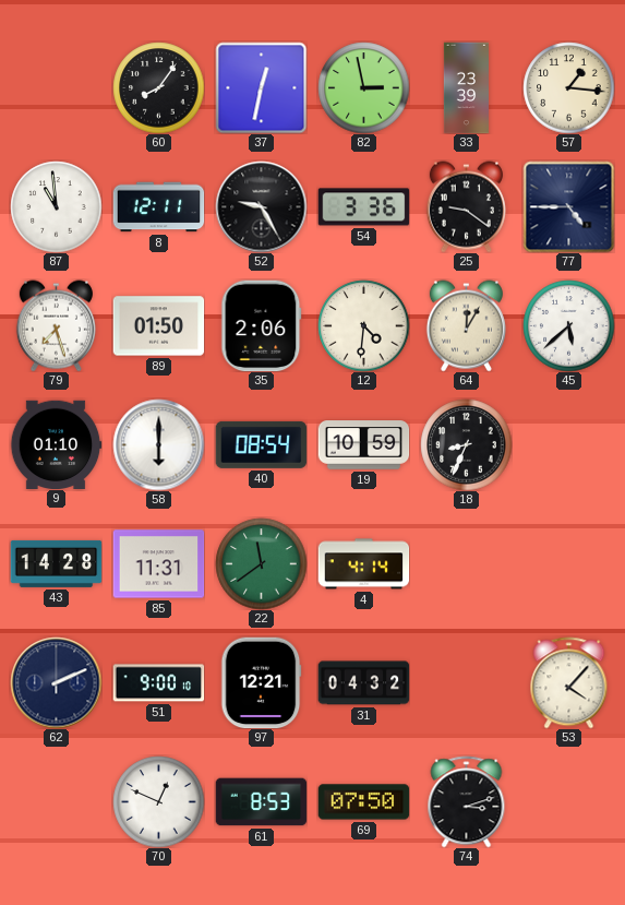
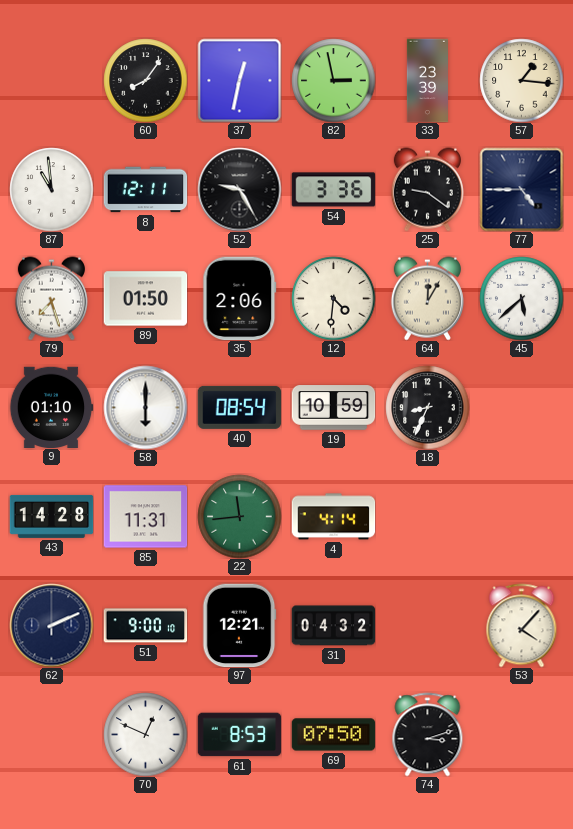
22: 11:39 -> 11:44 (239, 516)
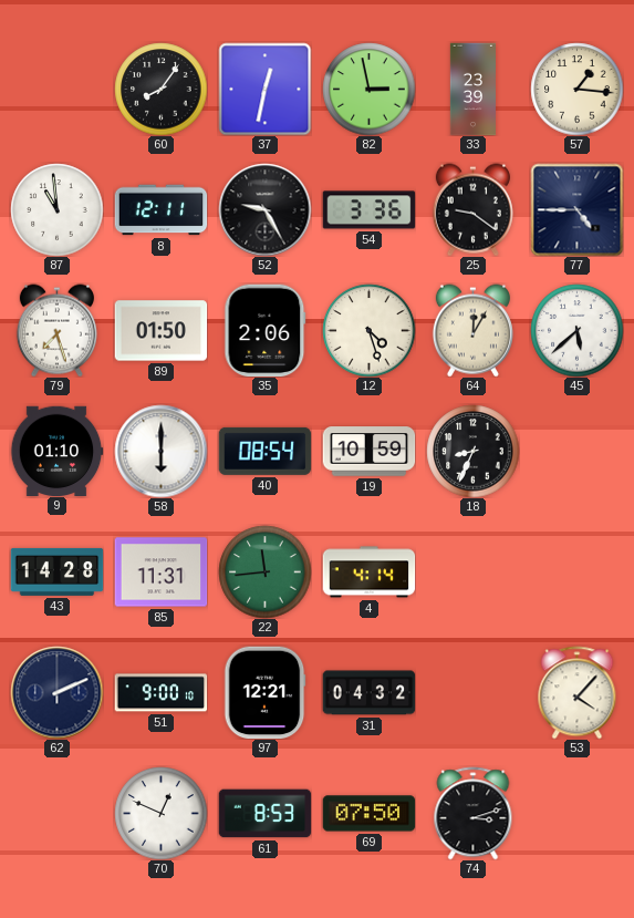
12: 4:31 -> 4:27 (368, 330)
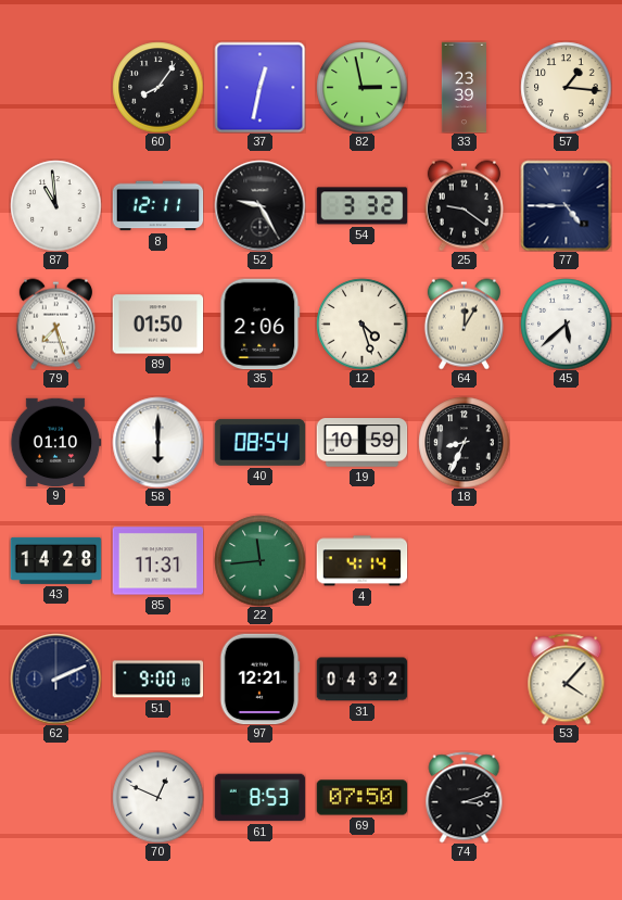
54: 3:36 -> 3:32 (361, 206)
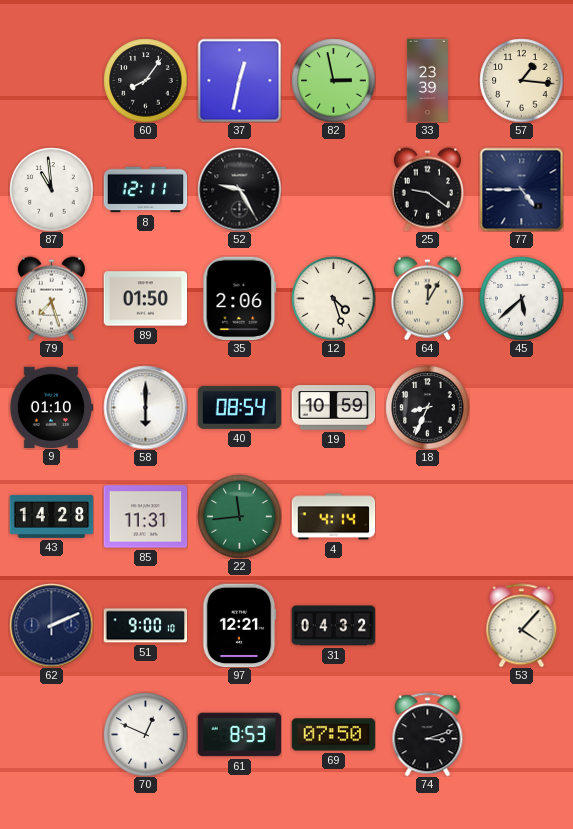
54: 3:32 -> none (361, 206)
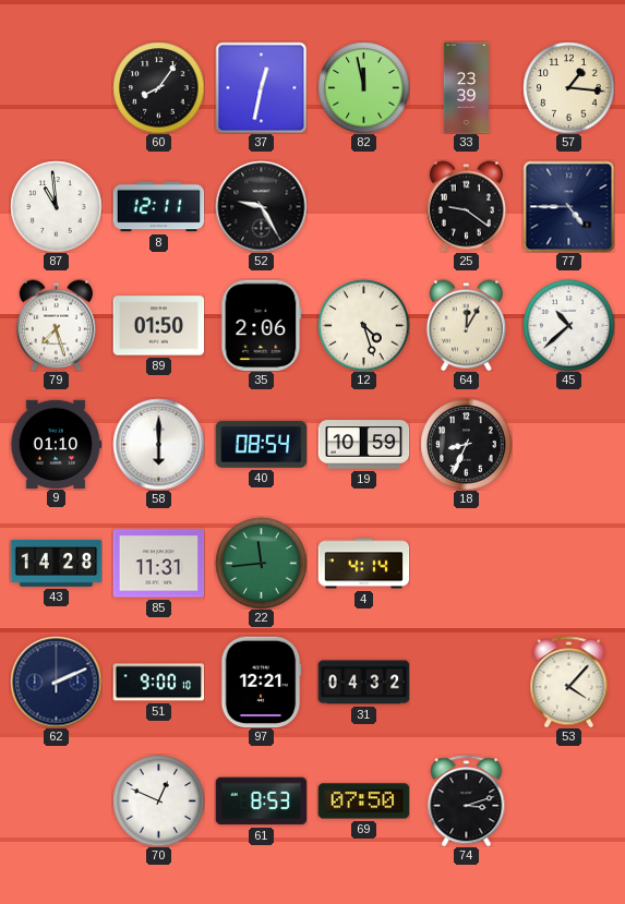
82: 2:58 -> 11:58 (363, 87)
45: 5:38 -> 10:38 (568, 325)
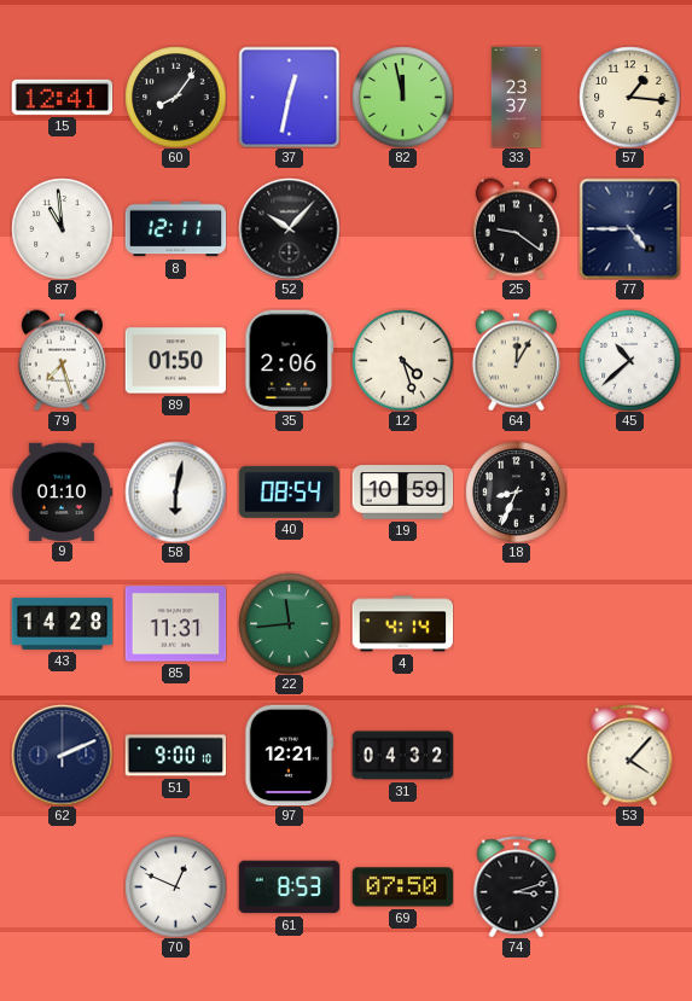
15: none -> 12:41 (62, 97)
33: 23:39 -> 23:37 (516, 97)
52: 9:25 -> 10:07 (289, 228)
58: 6:00 -> 6:02 (175, 491)
